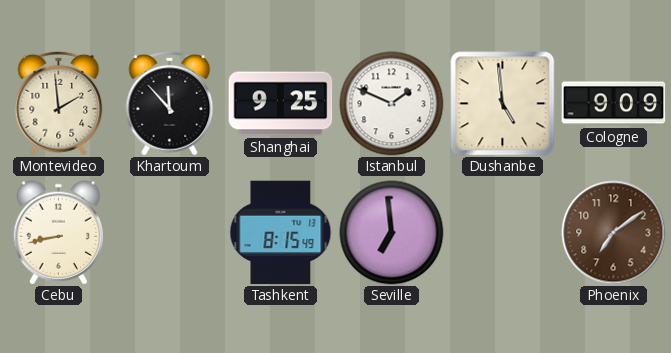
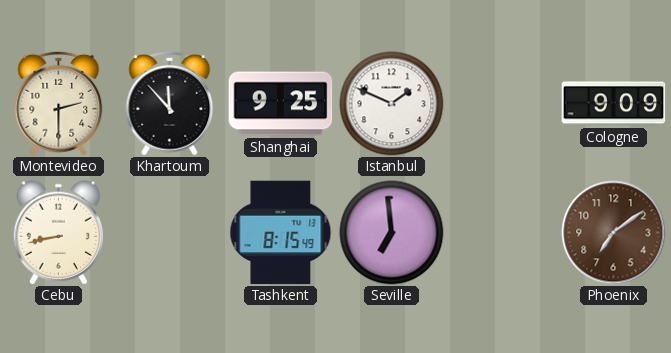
Montevideo: 1:59 -> 2:30 (59, 103)
Dushanbe: 4:59 -> none (503, 104)
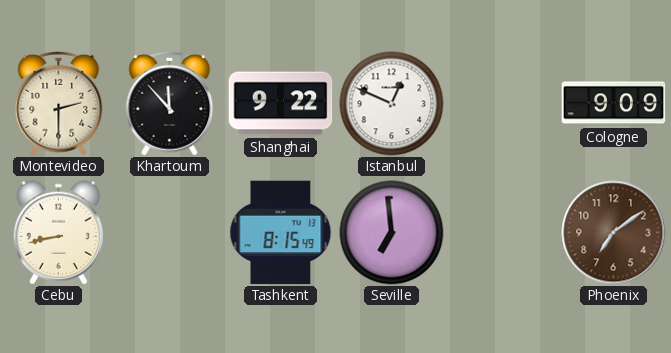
Shanghai: 9:25 -> 9:22 (281, 104)
Istanbul: 1:49 -> 12:49 (392, 104)
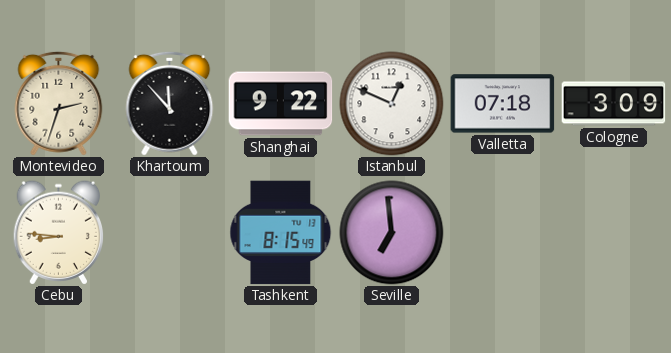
Montevideo: 2:30 -> 2:33 (59, 103)
Valletta: none -> 07:18 (503, 104)
Cologne: 9:09 -> 3:09 (614, 104)
Cebu: 8:43 -> 8:46 (59, 233)
Phoenix: 7:09 -> none (614, 233)
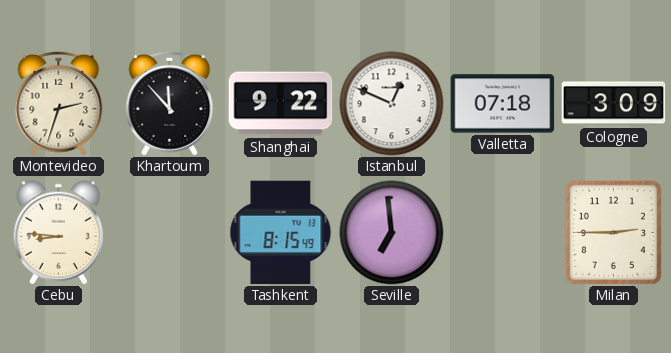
Milan: none -> 2:45 (613, 232)
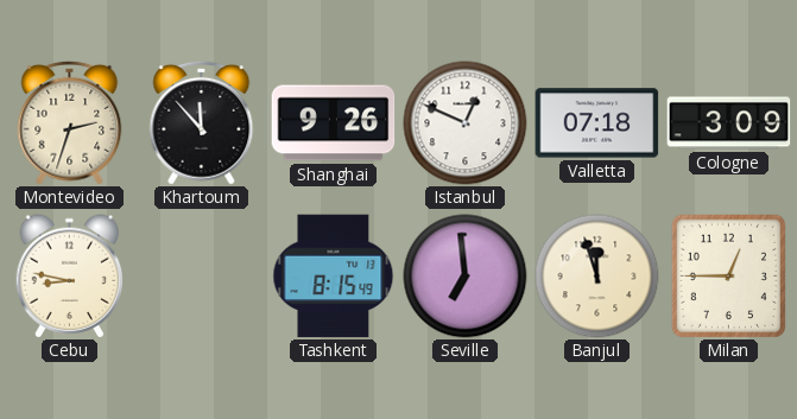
Shanghai: 9:22 -> 9:26 (334, 123)
Cebu: 8:46 -> 8:47 (70, 277)
Banjul: none -> 11:57 (597, 277)
Milan: 2:45 -> 12:45 (728, 275)
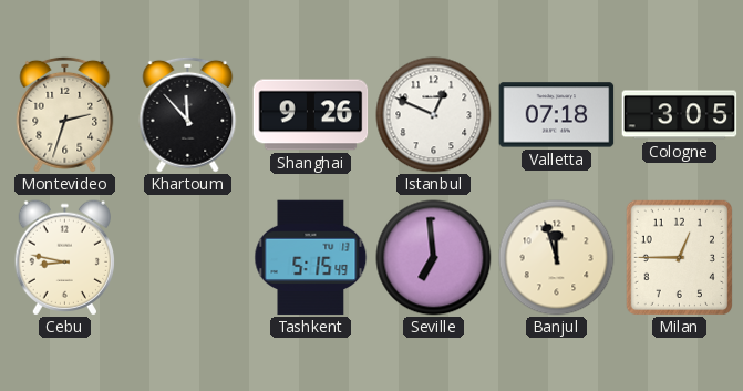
Cologne: 3:09 -> 3:05 (680, 115)
Tashkent: 8:15 -> 5:15 (311, 258)
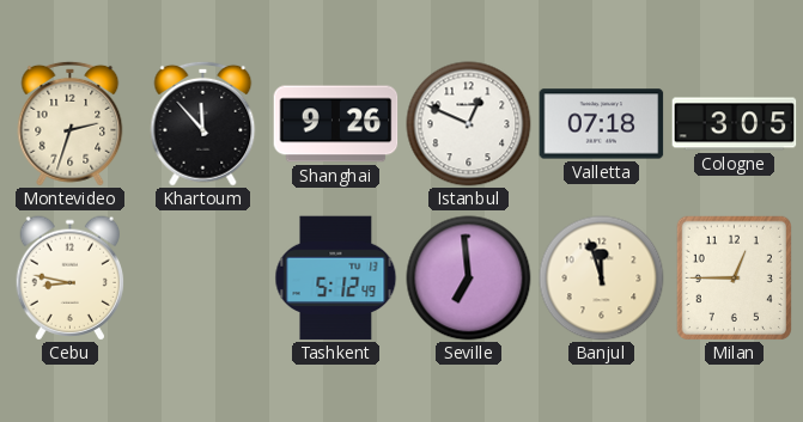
Tashkent: 5:15 -> 5:12 (336, 279)
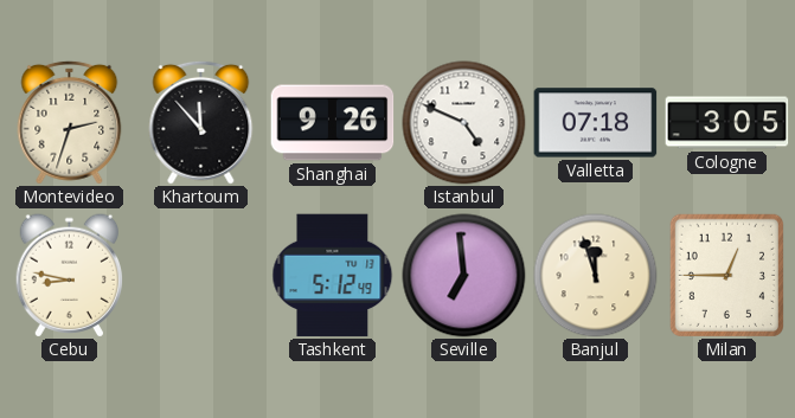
Istanbul: 12:49 -> 4:49 (464, 123)
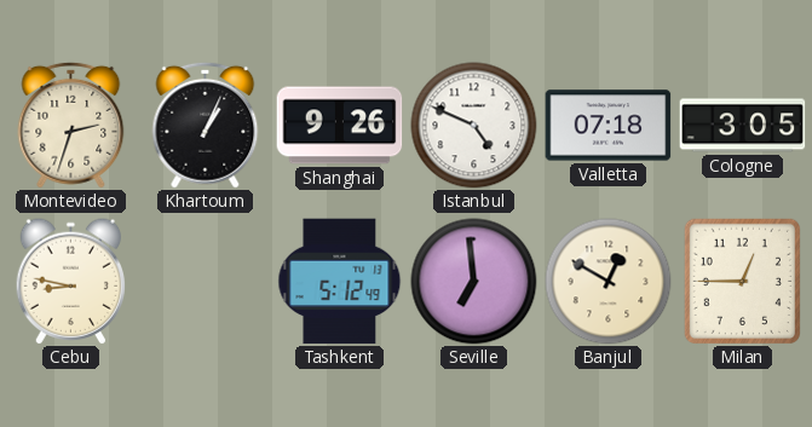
Khartoum: 11:53 -> 1:04 (206, 125)
Banjul: 11:57 -> 12:50 (609, 282)
